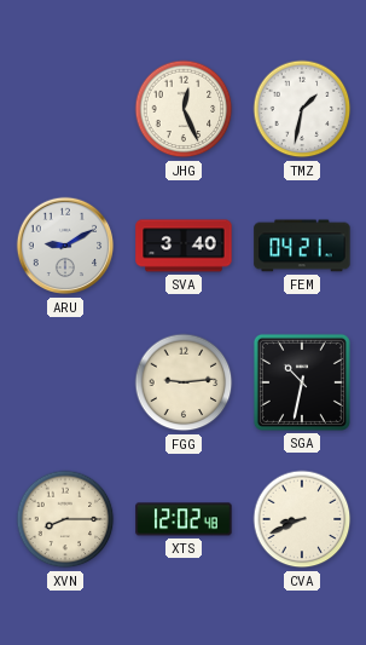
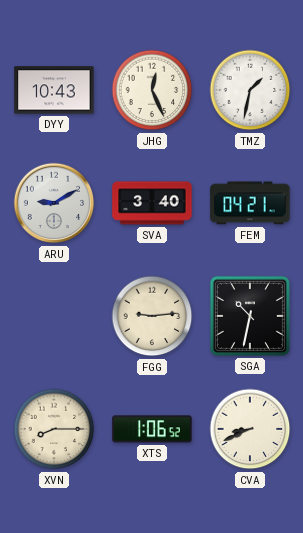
DYY: none -> 10:43 (54, 90)
XTS: 12:02 -> 1:06 (152, 429)
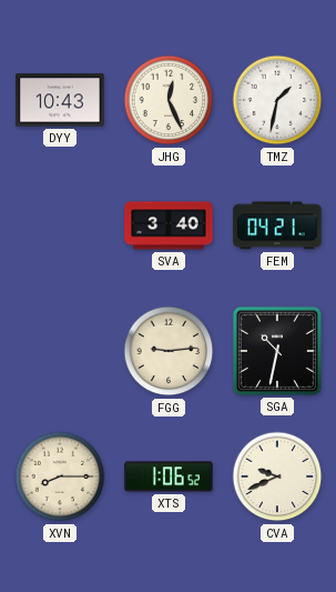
ARU: 9:10 -> none (54, 203)
CVA: 8:41 -> 9:41 (277, 476)
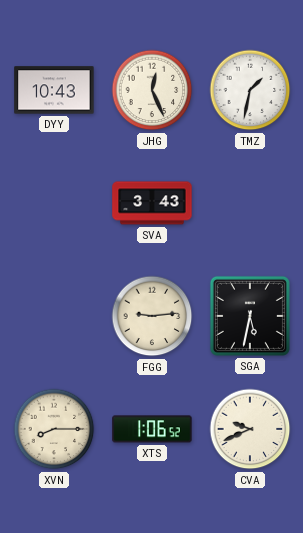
SVA: 3:40 -> 3:43 (152, 203)
FEM: 04:21 -> none (277, 225)
SGA: 10:32 -> 5:32 (250, 316)
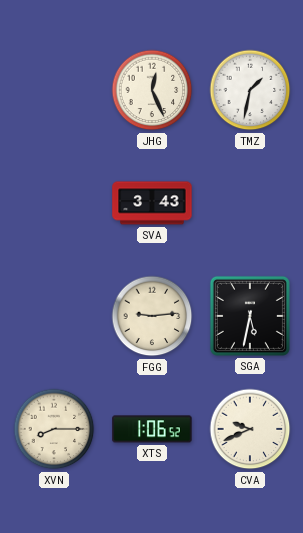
DYY: 10:43 -> none (54, 90)
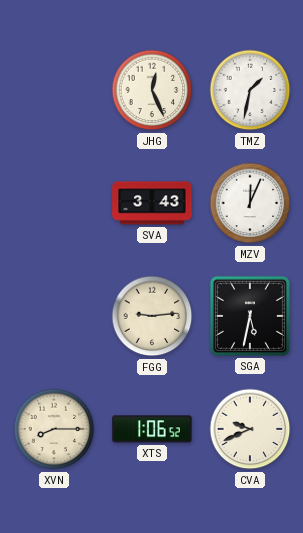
MZV: none -> 12:04 (250, 203)
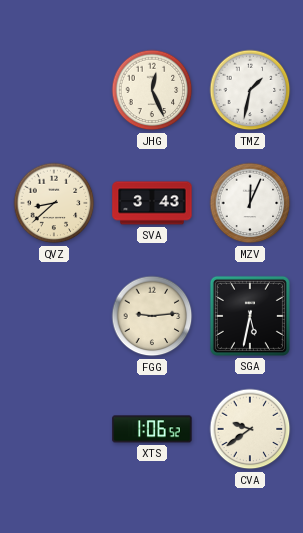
QVZ: none -> 8:38 (54, 203)
XVN: 8:15 -> none (54, 429)
CVA: 9:41 -> 9:39 (250, 429)
